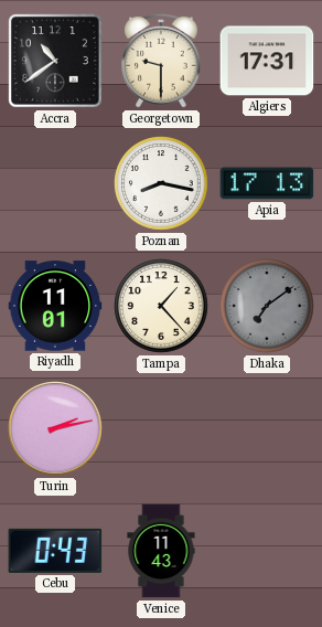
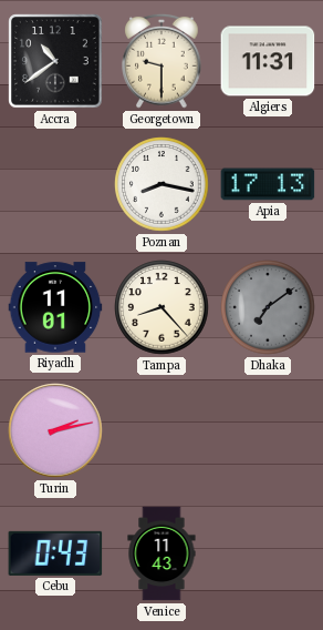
Algiers: 17:31 -> 11:31 (268, 61)
Tampa: 1:23 -> 8:23 (161, 307)
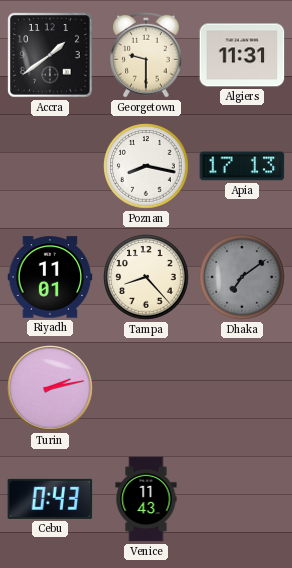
Accra: 10:39 -> 1:39 (50, 55)
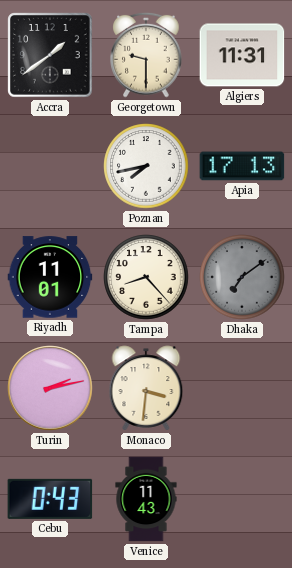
Poznan: 8:17 -> 7:43 (146, 166)
Monaco: none -> 3:31 (146, 388)
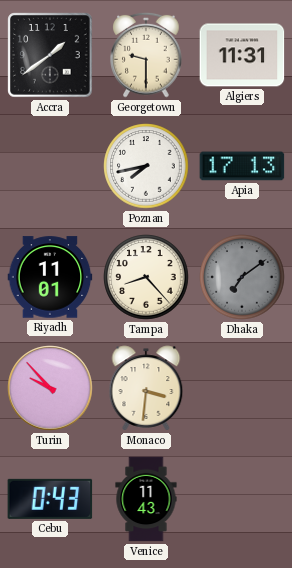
Turin: 2:13 -> 9:53 (50, 388)
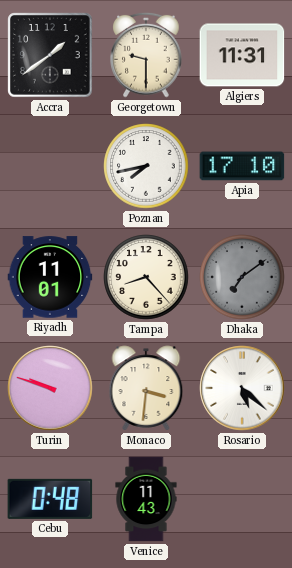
Apia: 17:13 -> 17:10 (242, 166)
Turin: 9:53 -> 9:48 (50, 388)
Rosario: none -> 5:22 (242, 388)
Cebu: 0:43 -> 0:48 (50, 499)
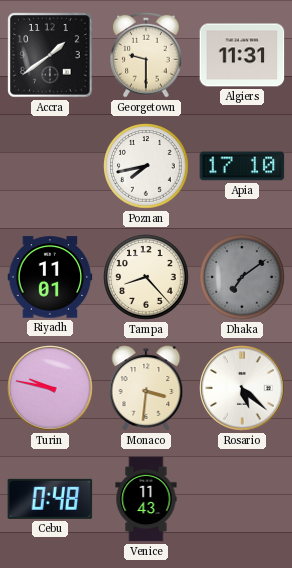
Turin: 9:48 -> 9:47 (50, 388)
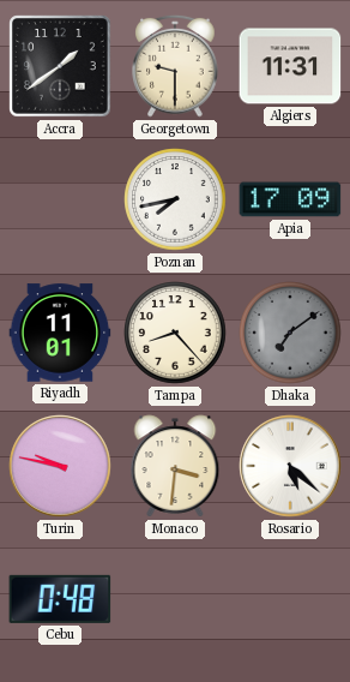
Apia: 17:10 -> 17:09 (290, 199)
Venice: 11:43 -> none (146, 499)
